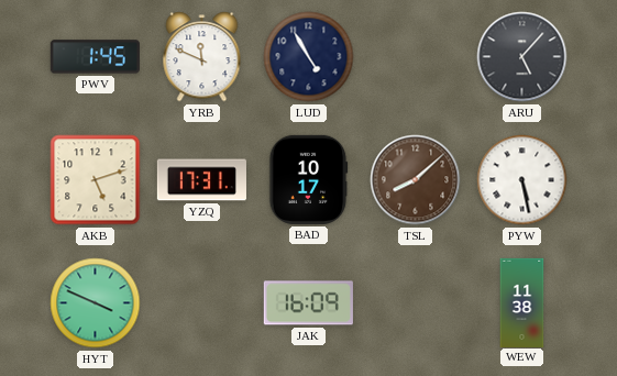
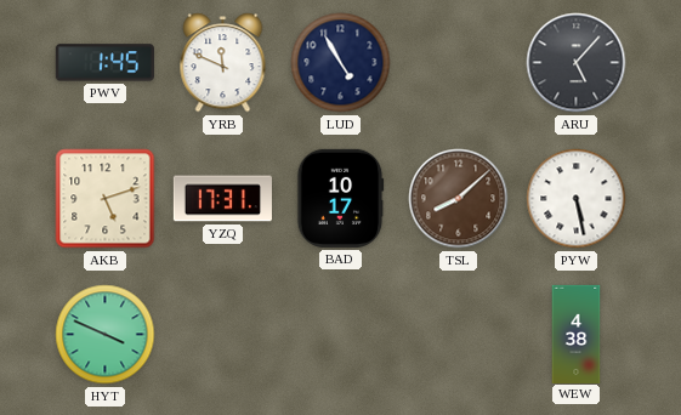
JAK: 16:09 -> none (308, 303)
WEW: 11:38 -> 4:38 (577, 334)
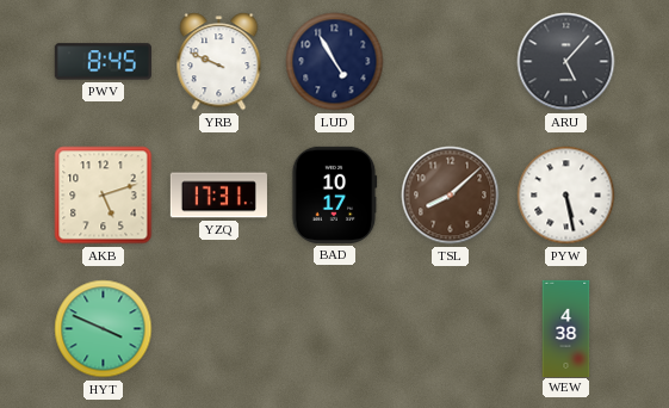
PWV: 1:45 -> 8:45 (103, 62)
YRB: 11:49 -> 9:49 (219, 62)
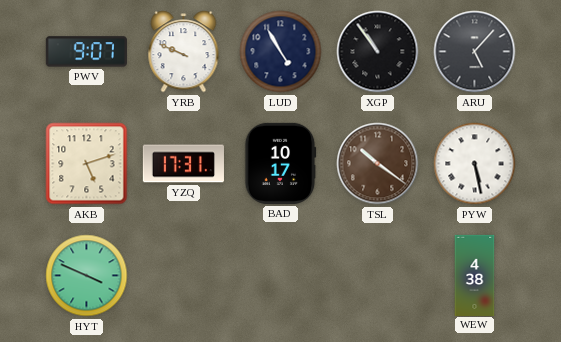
PWV: 8:45 -> 9:07 (86, 52)
XGP: none -> 10:54 (378, 52)
TSL: 8:08 -> 10:21 (378, 164)
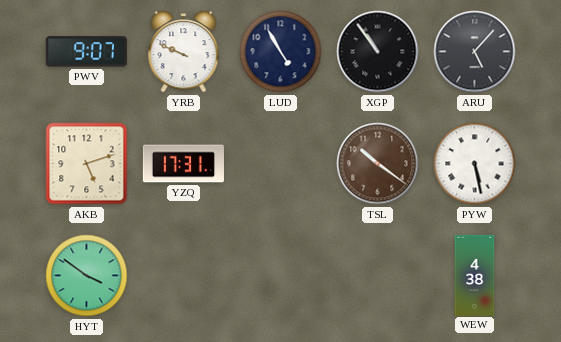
BAD: 10:17 -> none (280, 163)
HYT: 3:49 -> 3:51 (87, 276)
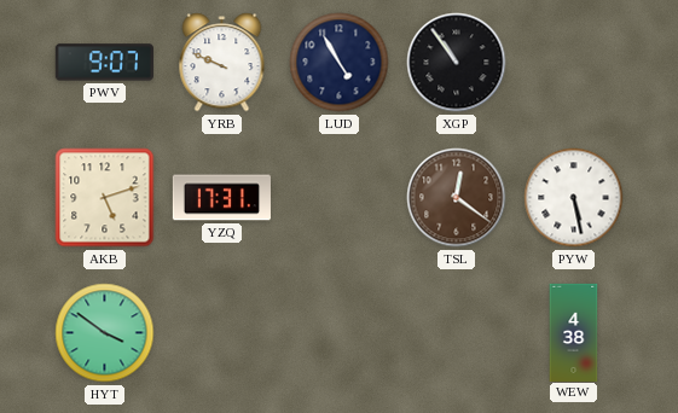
ARU: 5:07 -> none (475, 52)
TSL: 10:21 -> 12:21 (457, 198)
